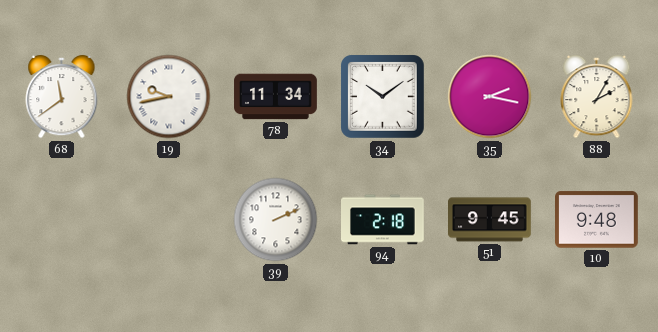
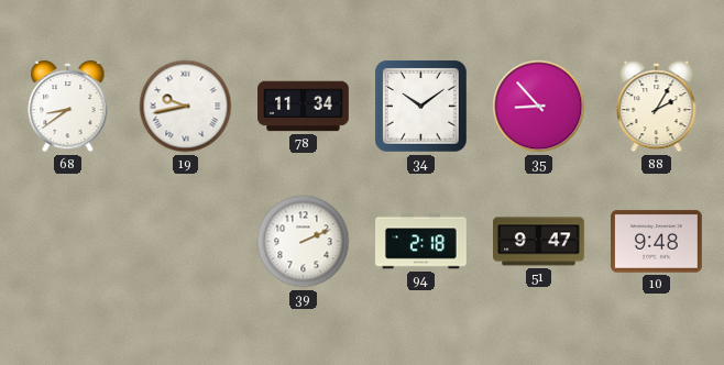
68: 11:39 -> 8:39 (68, 107)
35: 2:17 -> 8:53 (539, 107)
51: 9:45 -> 9:47 (539, 242)
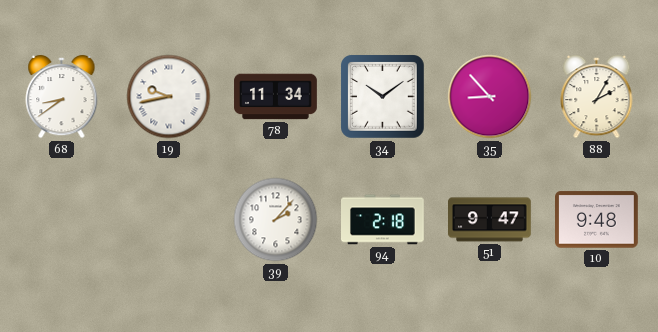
39: 2:11 -> 2:07 (276, 220)
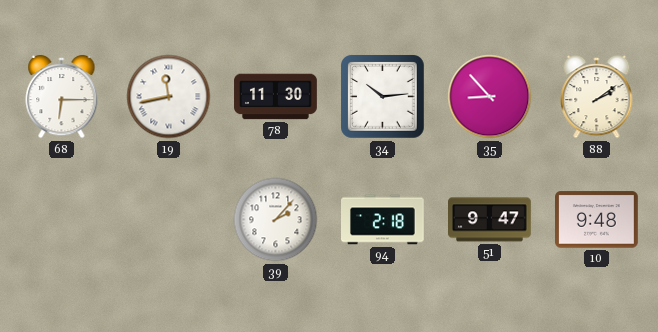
68: 8:39 -> 6:15 (62, 97)
19: 9:43 -> 11:43 (169, 97)
78: 11:34 -> 11:30 (276, 97)
34: 10:09 -> 10:14 (383, 97)
88: 2:05 -> 2:09 (597, 97)
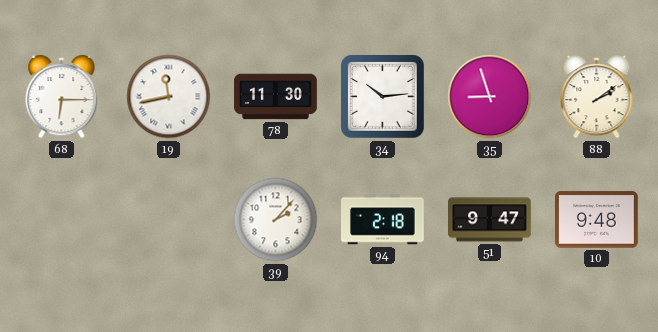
35: 8:53 -> 8:57 (490, 97)
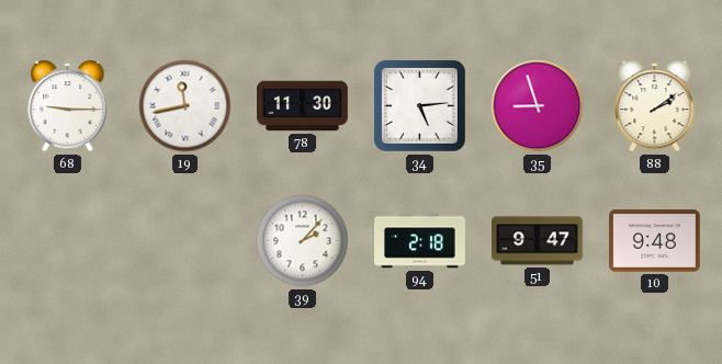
68: 6:15 -> 9:15 (68, 106)
34: 10:14 -> 5:14 (420, 106)
